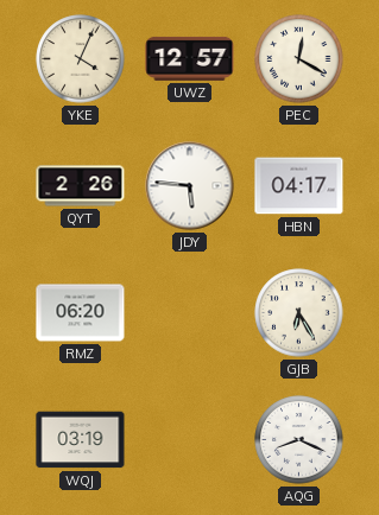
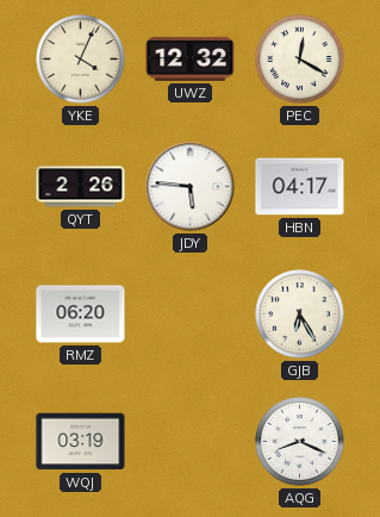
UWZ: 12:57 -> 12:32 (191, 58)
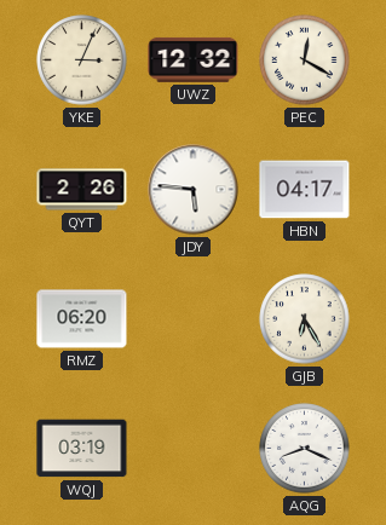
YKE: 4:04 -> 3:04 (82, 60)
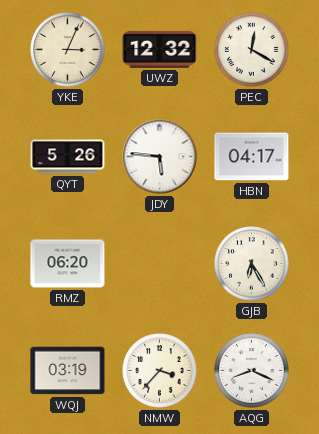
QYT: 2:26 -> 5:26 (68, 157)
NMW: none -> 3:37 (160, 371)
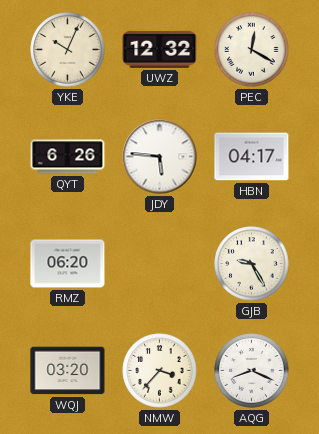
YKE: 3:04 -> 10:04 (68, 50)
QYT: 5:26 -> 6:26 (68, 157)
GJB: 6:25 -> 9:25 (252, 264)
WQJ: 03:19 -> 03:20 (68, 371)
